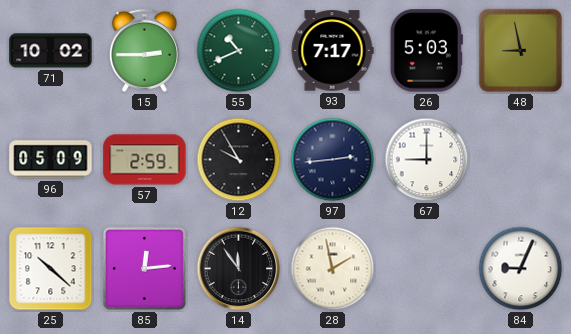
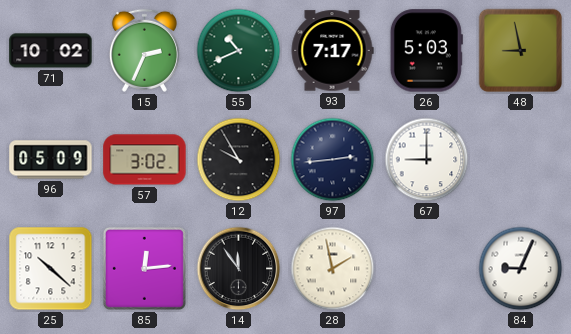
15: 2:45 -> 2:34 (144, 50)
57: 2:59 -> 3:02 (145, 160)
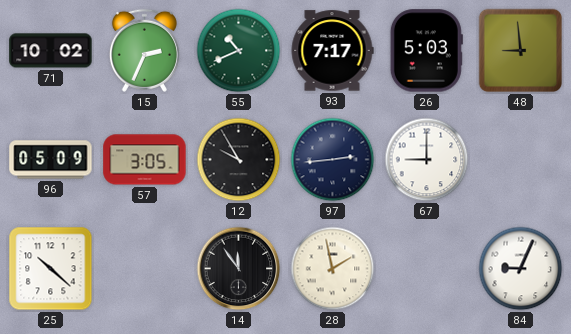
48: 8:58 -> 8:59 (521, 51)
57: 3:02 -> 3:05 (145, 160)
85: 12:14 -> none (144, 268)
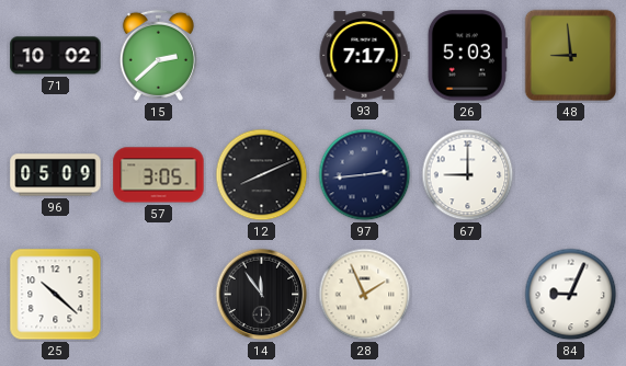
15: 2:34 -> 2:38 (158, 55)
55: 10:41 -> none (239, 51)
12: 9:55 -> 8:11 (262, 175)
28: 1:58 -> 1:56 (365, 295)
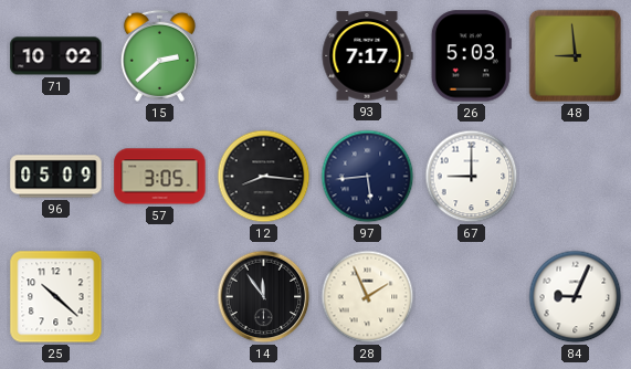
12: 8:11 -> 8:16 (264, 177)
97: 2:44 -> 5:44 (368, 177)
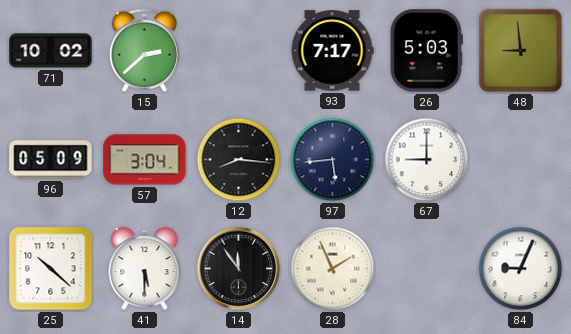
57: 3:05 -> 3:04 (145, 160)
41: none -> 5:30 (145, 269)
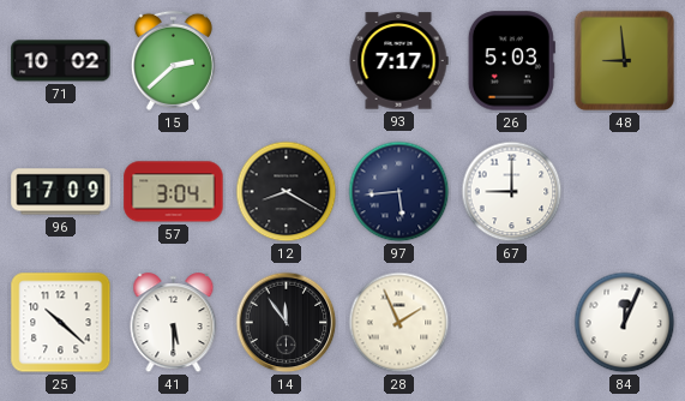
96: 05:09 -> 17:09 (61, 192)
12: 8:16 -> 8:20 (287, 192)
84: 9:04 -> 12:04 (625, 323)
